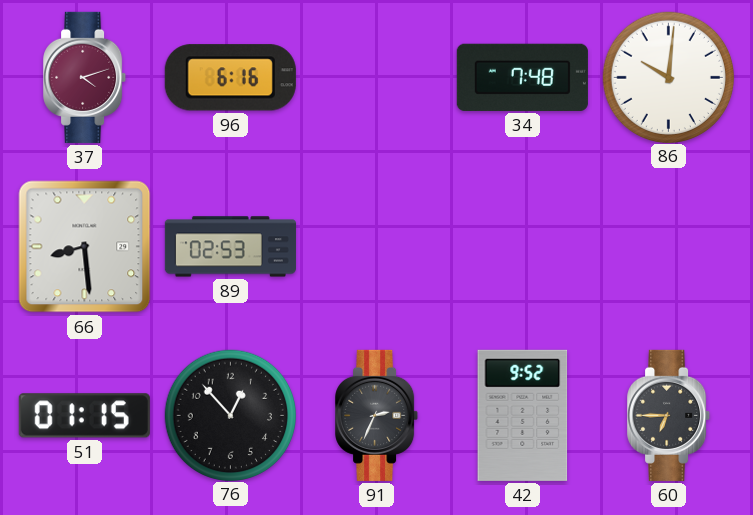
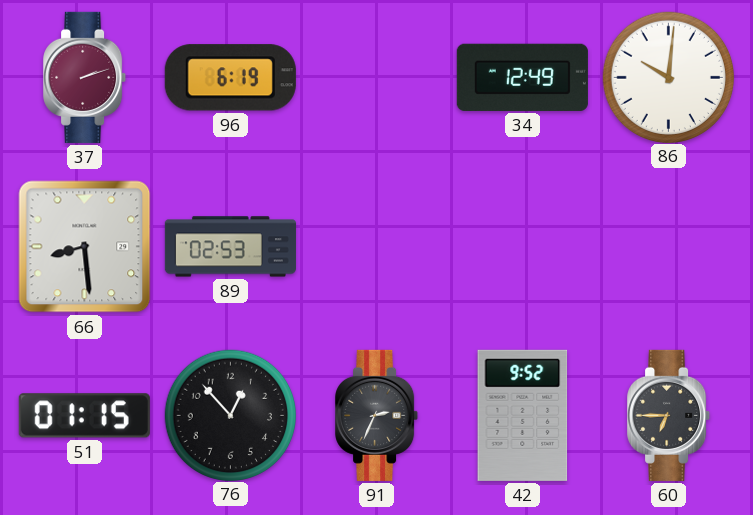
37: 4:12 -> 2:12 (85, 77)
96: 6:16 -> 6:19 (230, 78)
34: 7:48 -> 12:49 (522, 77)
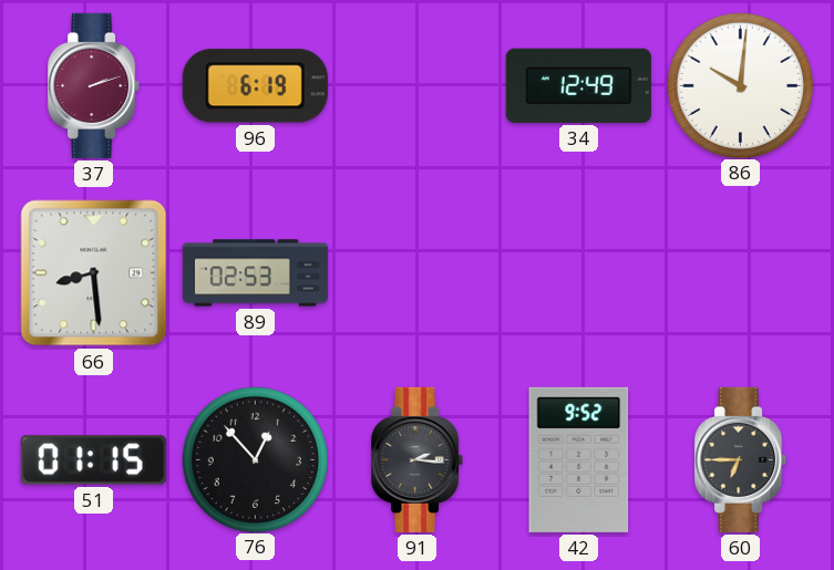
91: 2:34 -> 2:16 (418, 459)
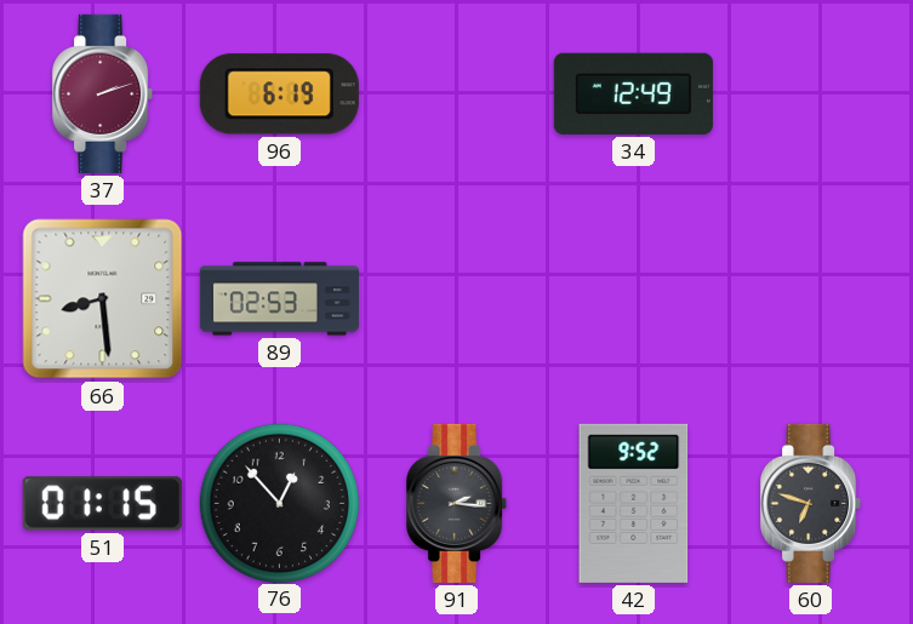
86: 10:01 -> none (740, 85)
60: 6:45 -> 6:48 (811, 503)
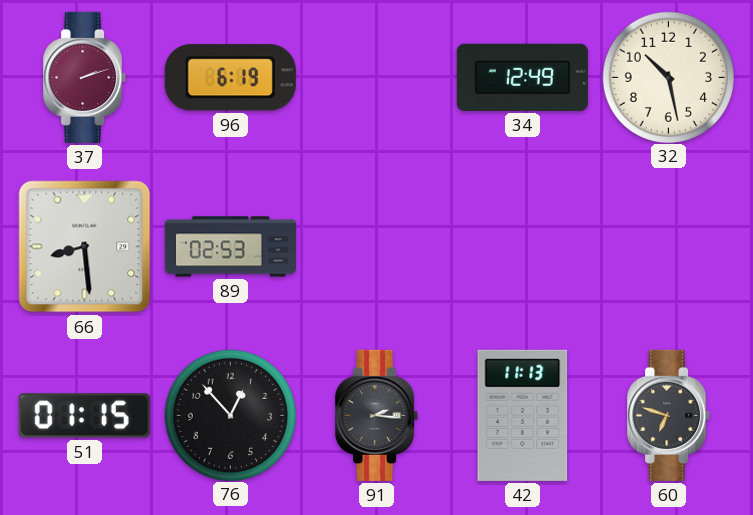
32: none -> 10:28 (668, 77)
42: 9:52 -> 11:13 (523, 415)
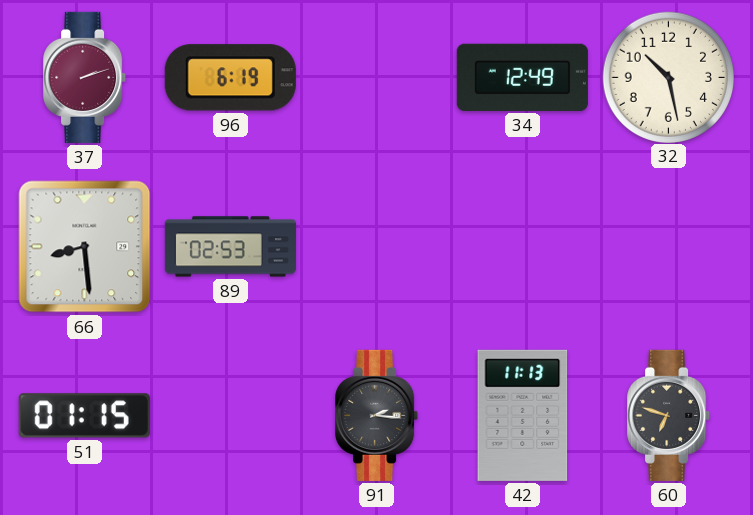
76: 12:53 -> none (230, 415)
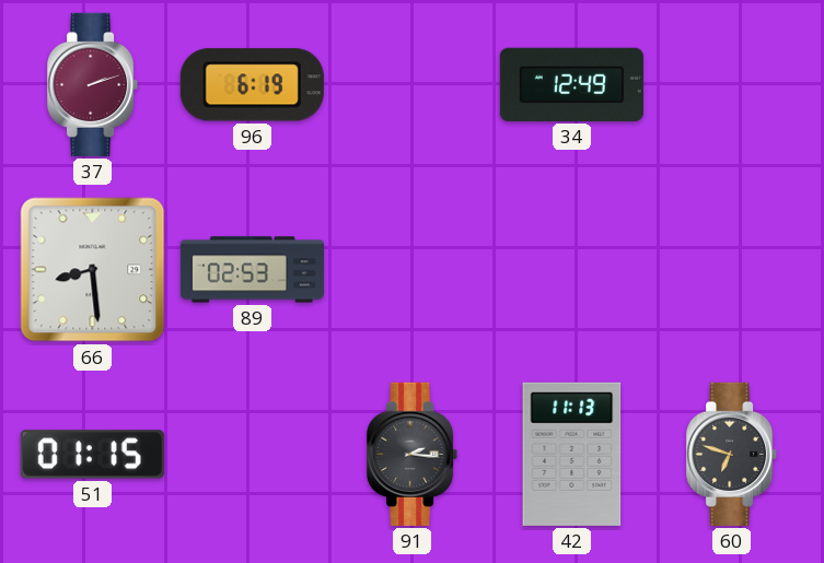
32: 10:28 -> none (668, 77)
